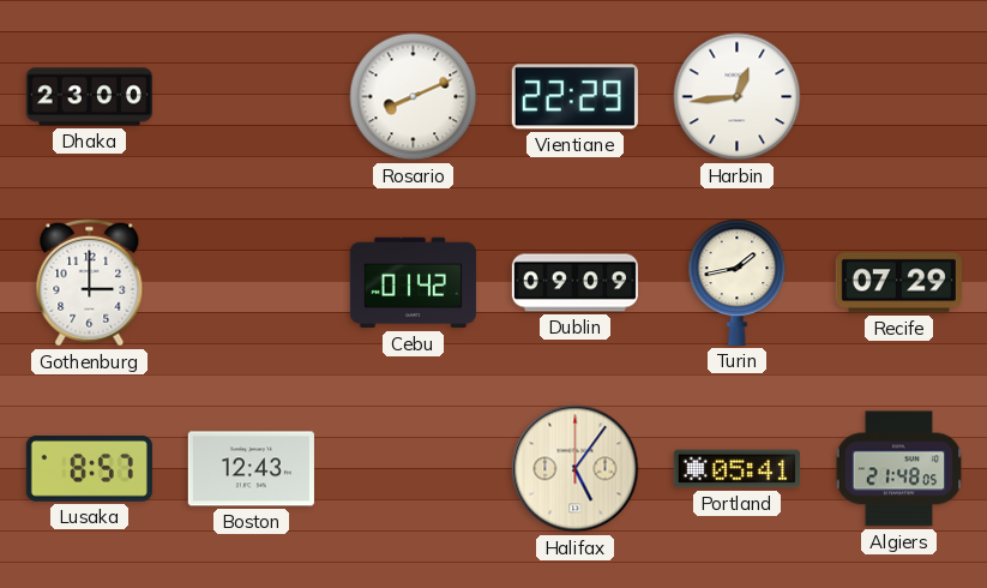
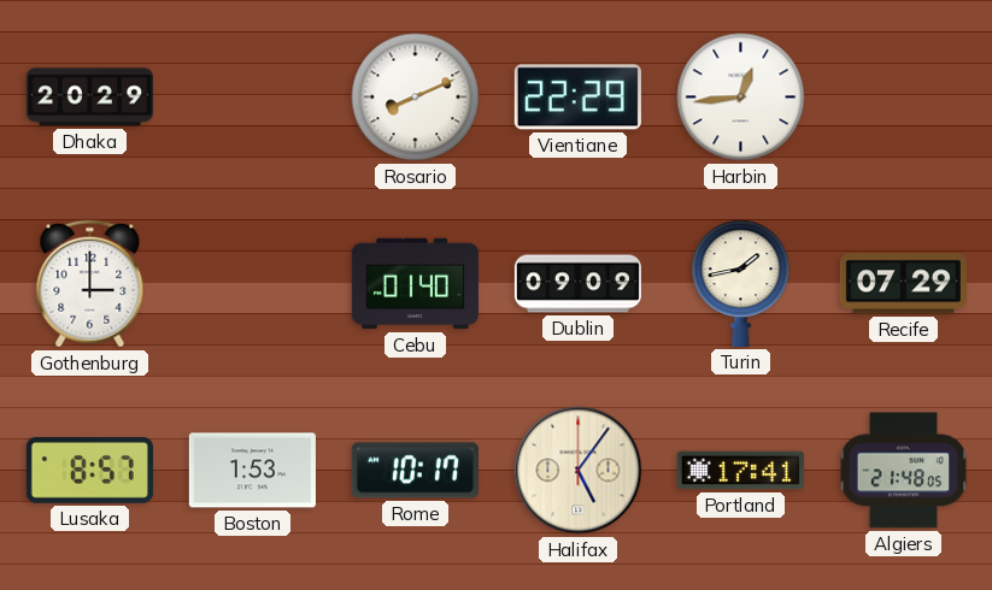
Dhaka: 23:00 -> 20:29 (89, 98)
Cebu: 01:42 -> 01:40 (415, 284)
Boston: 12:43 -> 1:53 (252, 471)
Rome: none -> 10:17 (415, 471)
Portland: 05:41 -> 17:41 (740, 471)
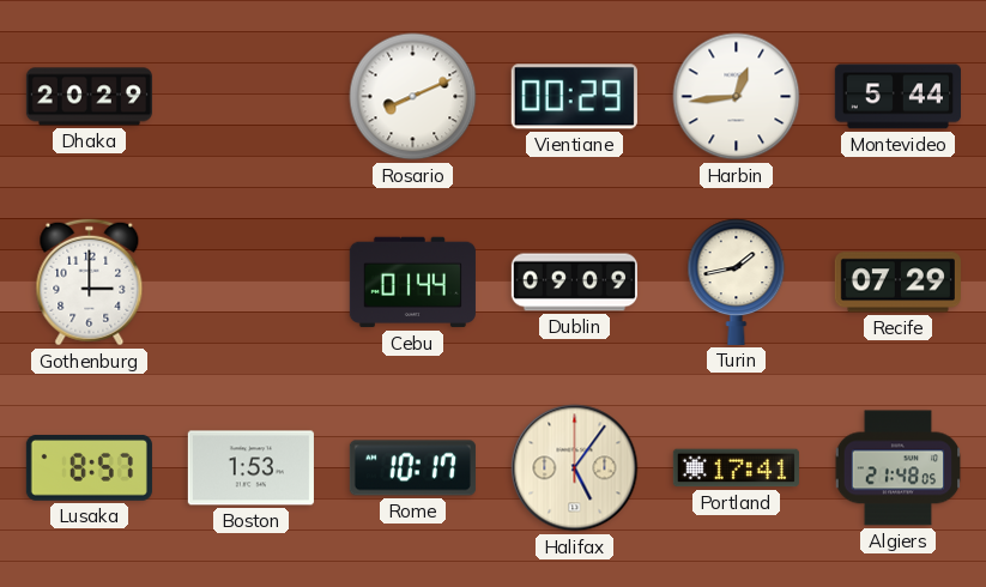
Vientiane: 22:29 -> 00:29 (574, 97)
Montevideo: none -> 5:44 (897, 97)
Cebu: 01:40 -> 01:44 (412, 283)
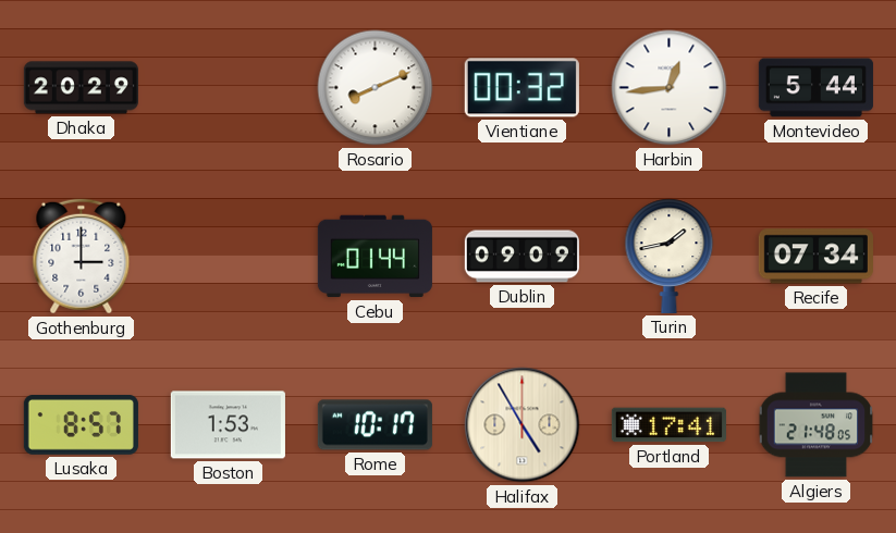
Vientiane: 00:29 -> 00:32 (521, 88)
Recife: 07:29 -> 07:34 (815, 257)
Halifax: 5:06 -> 4:55 (523, 425)
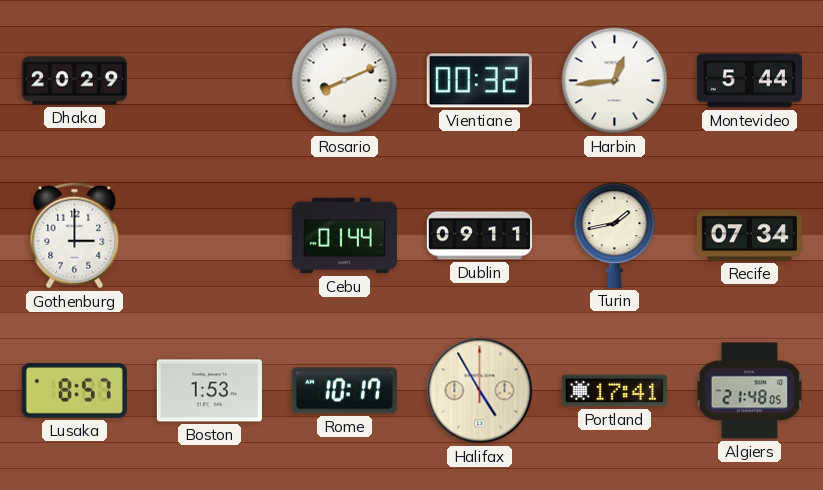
Dublin: 09:09 -> 09:11 (479, 236)
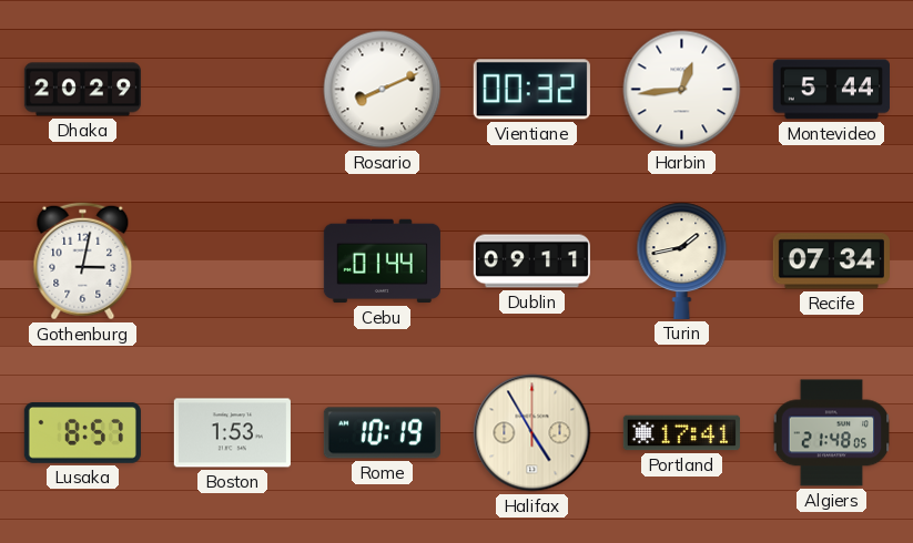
Gothenburg: 3:00 -> 3:02 (83, 262)
Rome: 10:17 -> 10:19 (382, 433)
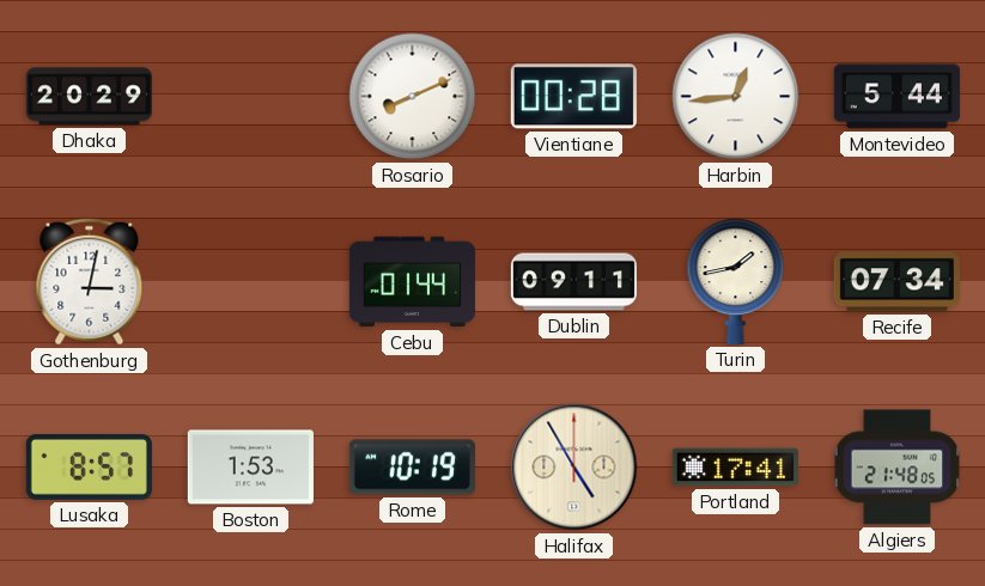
Vientiane: 00:32 -> 00:28 (573, 97)
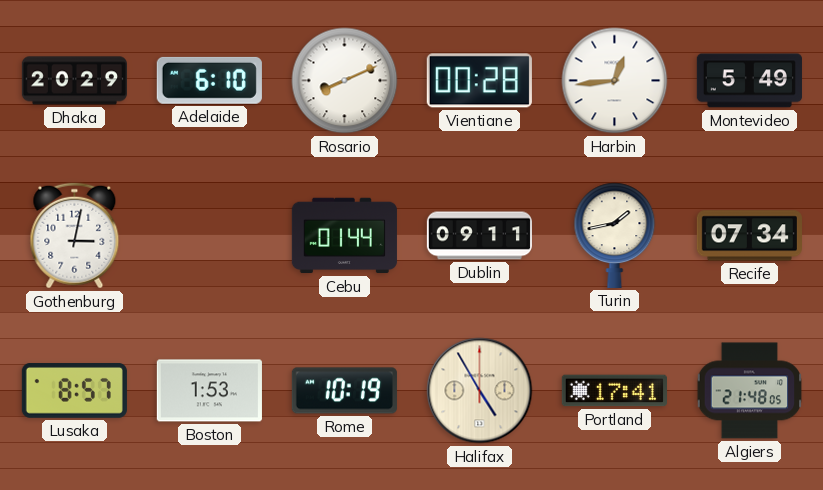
Adelaide: none -> 6:10 (209, 80)
Montevideo: 5:44 -> 5:49 (749, 81)
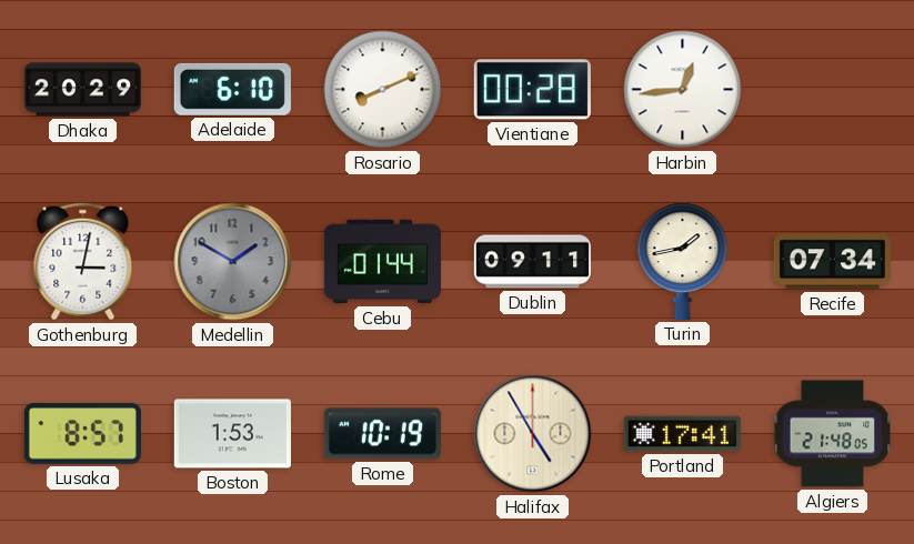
Montevideo: 5:49 -> none (749, 81)
Medellin: none -> 1:50 (233, 262)
